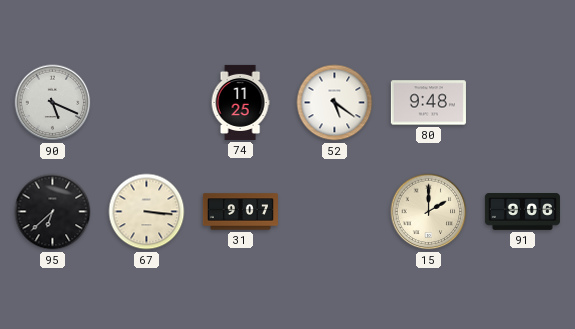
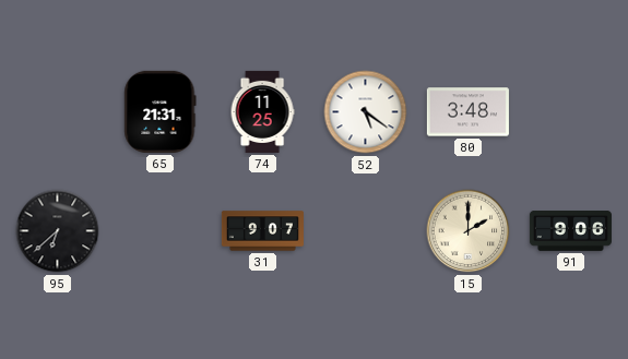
90: 5:19 -> none (53, 103)
65: none -> 21:31 (161, 111)
80: 9:48 -> 3:48 (467, 112)
67: 3:16 -> none (147, 212)
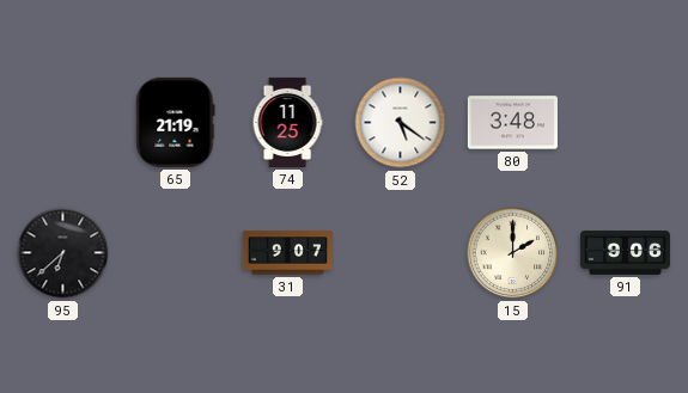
65: 21:31 -> 21:19 (176, 122)
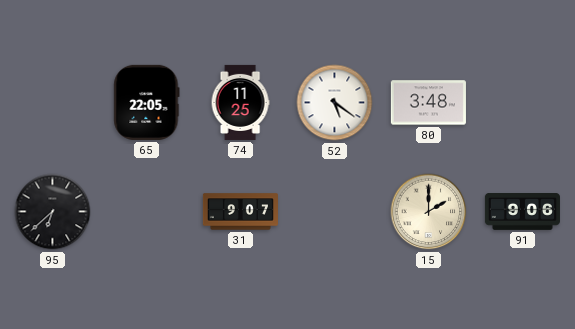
65: 21:19 -> 22:05 (147, 102)
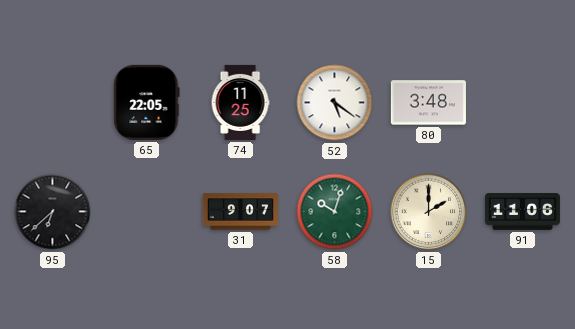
58: none -> 10:03 (335, 212)
91: 9:06 -> 11:06 (522, 212)
